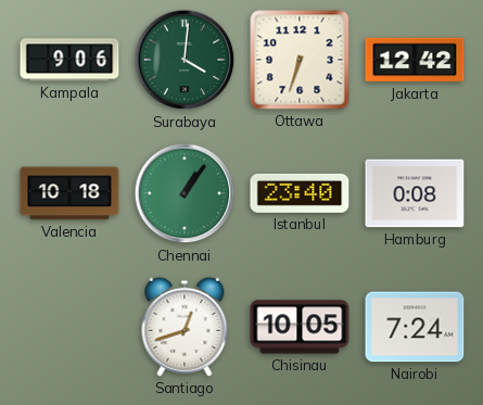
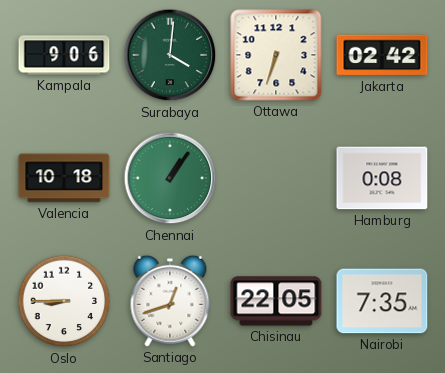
Jakarta: 12:42 -> 02:42 (382, 55)
Istanbul: 23:40 -> none (300, 193)
Oslo: none -> 8:45 (64, 301)
Chisinau: 10:05 -> 22:05 (276, 301)
Nairobi: 7:24 -> 7:35 (382, 301)
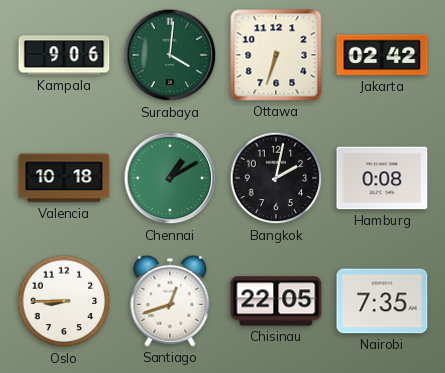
Chennai: 1:06 -> 1:10 (170, 178)
Bangkok: none -> 2:02 (276, 178)
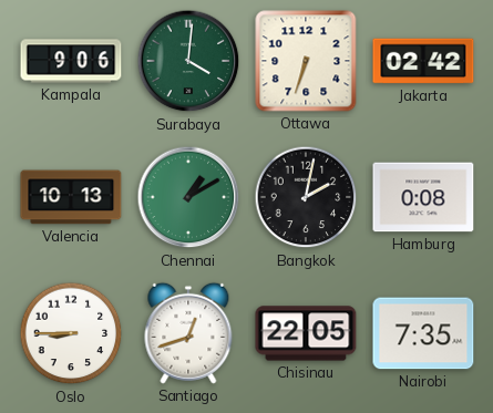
Valencia: 10:18 -> 10:13 (71, 197)
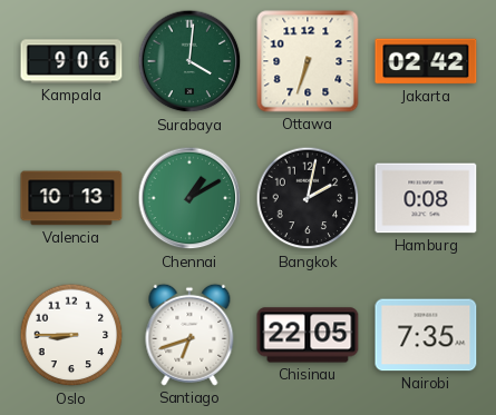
Santiago: 12:42 -> 6:42 (189, 335)
